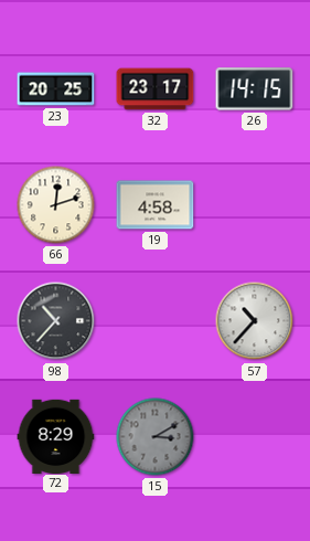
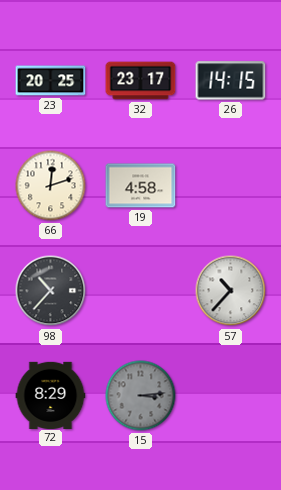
15: 3:10 -> 3:14 (141, 396)
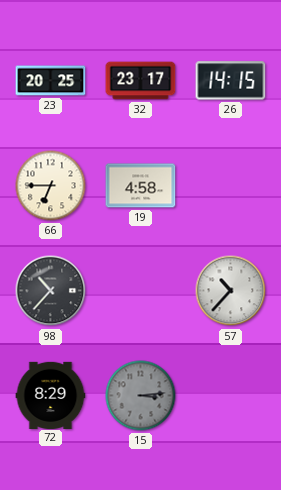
66: 12:12 -> 6:45 (51, 186)
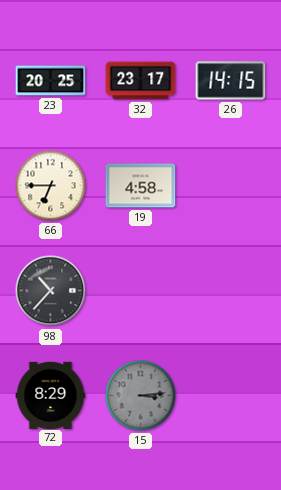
57: 10:37 -> none (231, 291)
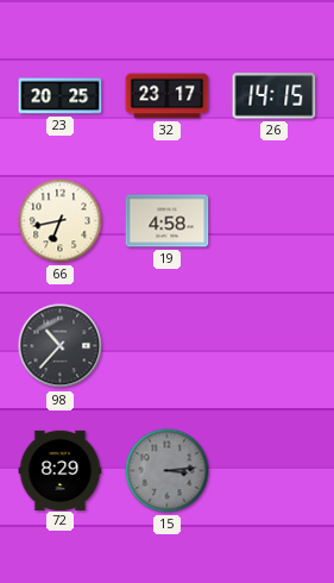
66: 6:45 -> 6:43 (61, 221)
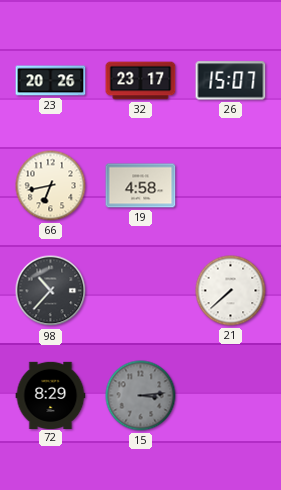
23: 20:25 -> 20:26 (51, 81)
26: 14:15 -> 15:07 (231, 81)
21: none -> 7:38 (231, 291)
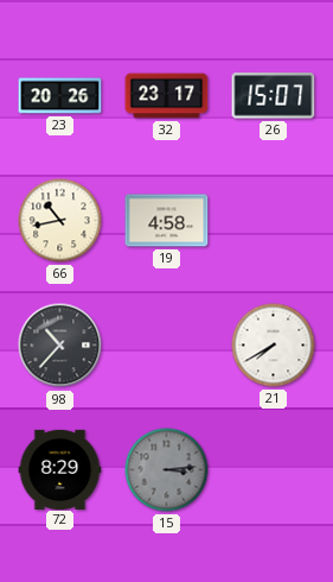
66: 6:43 -> 10:43 (60, 221)
21: 7:38 -> 7:40 (274, 346)
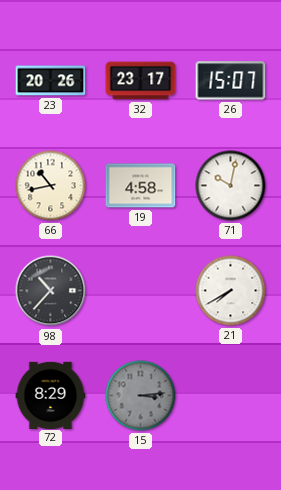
71: none -> 10:02 (231, 186)
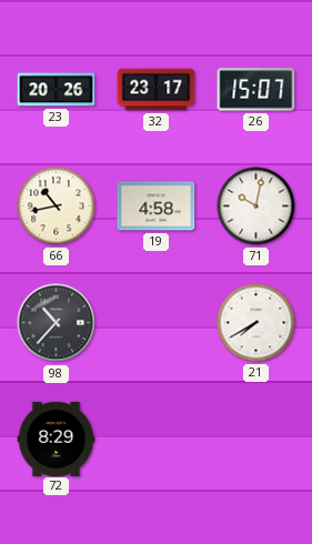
15: 3:14 -> none (141, 396)
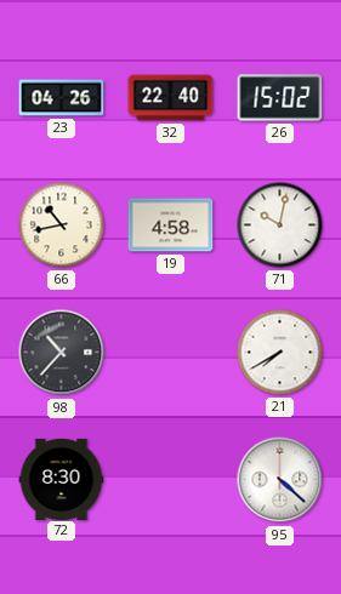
23: 20:26 -> 04:26 (62, 98)
32: 23:17 -> 22:40 (171, 98)
26: 15:07 -> 15:02 (280, 98)
72: 8:29 -> 8:30 (62, 479)
95: none -> 4:22 (280, 480)
